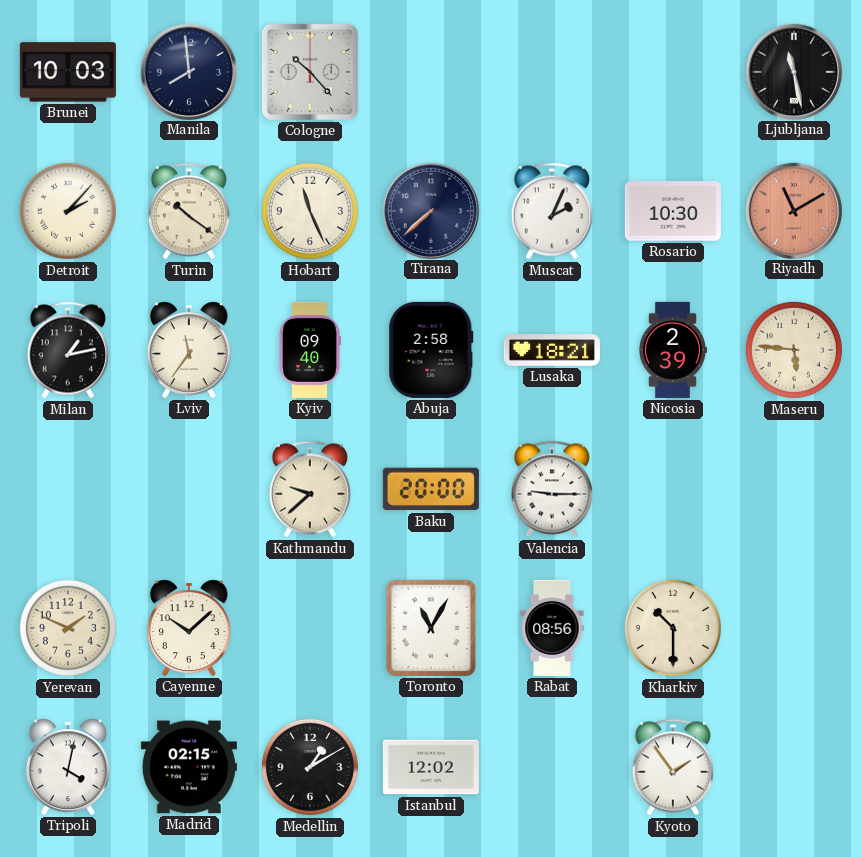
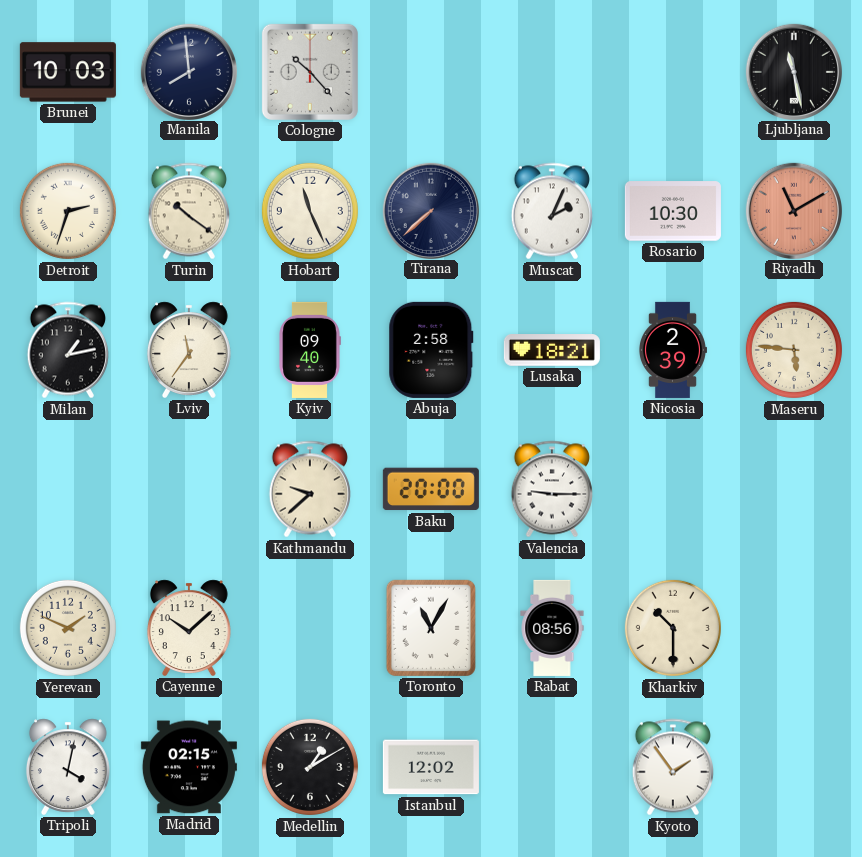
Detroit: 2:07 -> 2:33 (68, 211)
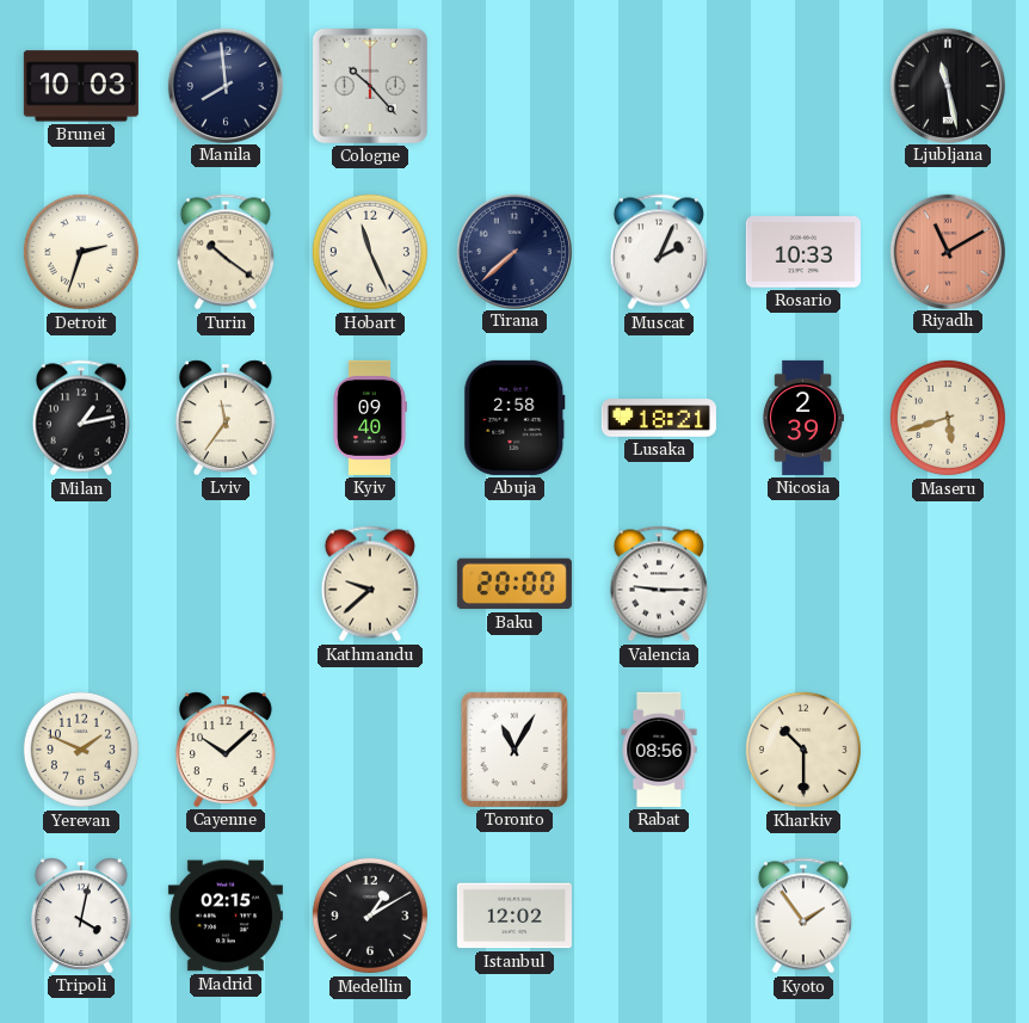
Rosario: 10:30 -> 10:33 (803, 252)
Maseru: 5:46 -> 5:42 (948, 418)
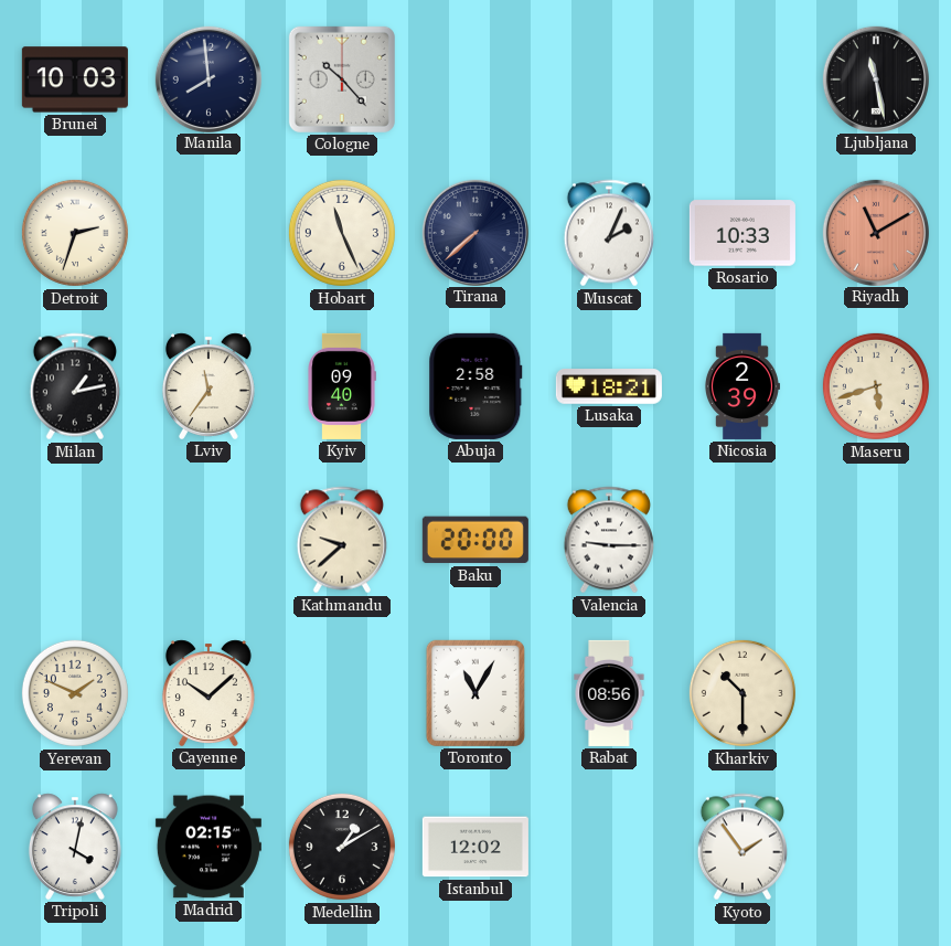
Turin: 10:21 -> none (224, 252)
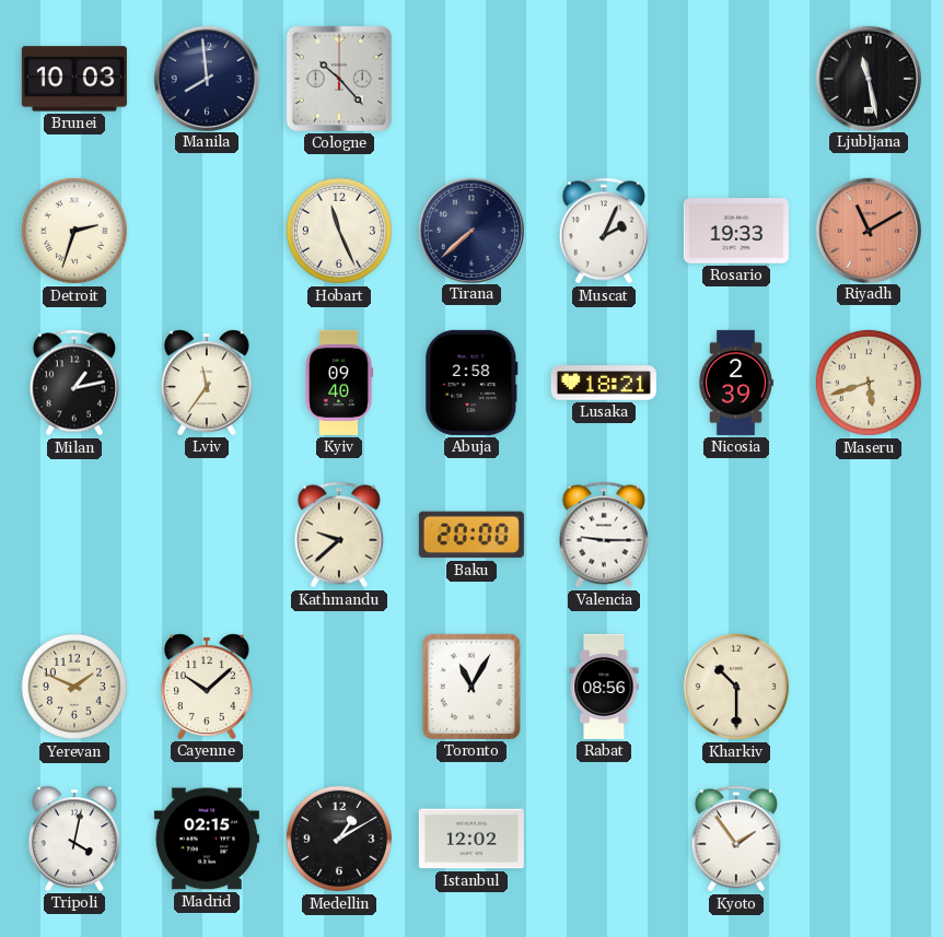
Rosario: 10:33 -> 19:33 (736, 231)
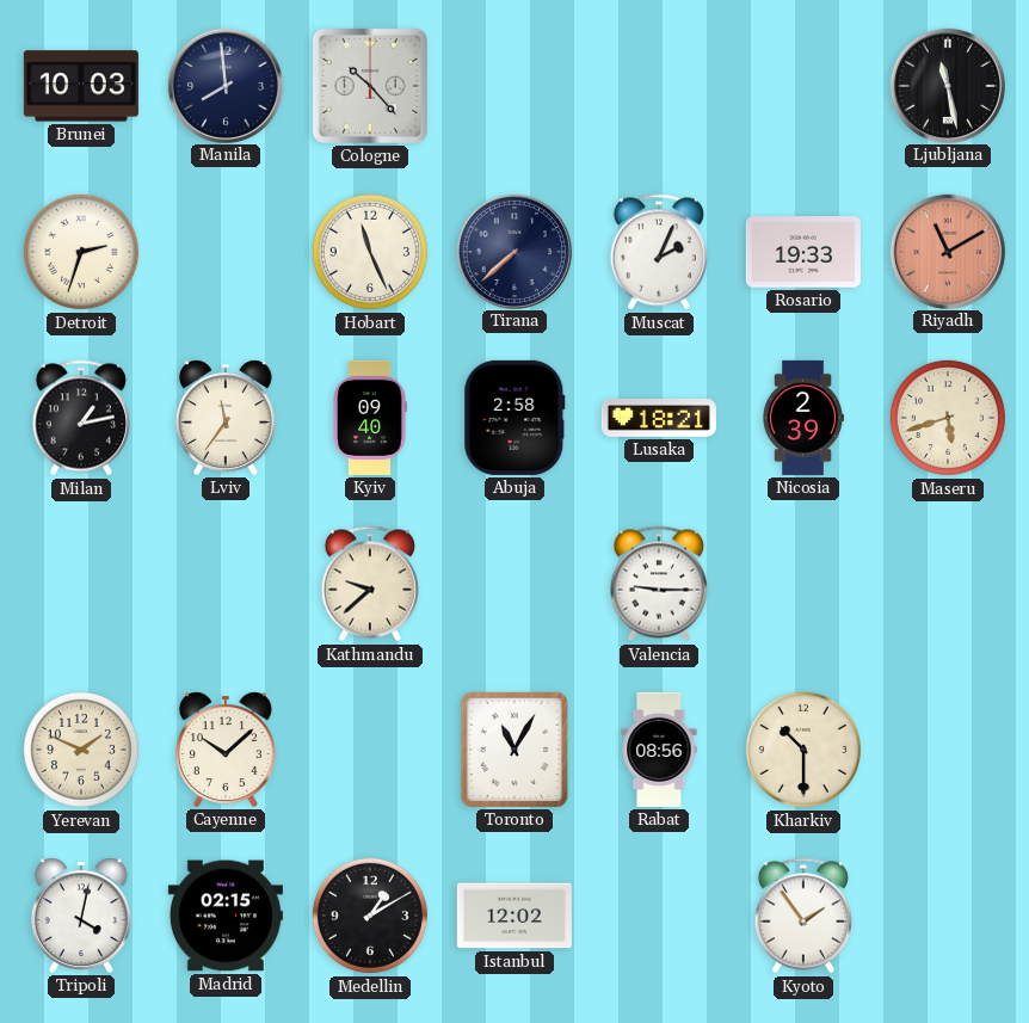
Baku: 20:00 -> none (471, 535)
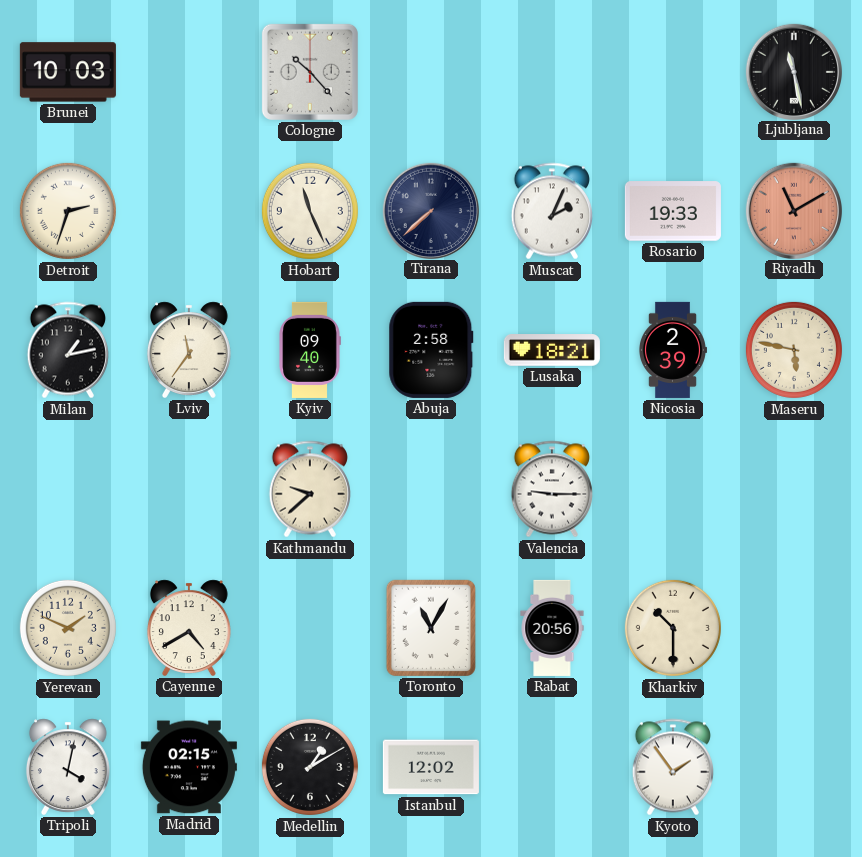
Manila: 7:59 -> none (224, 85)
Maseru: 5:42 -> 5:47 (794, 350)
Cayenne: 10:08 -> 4:40 (189, 628)
Rabat: 08:56 -> 20:56 (552, 628)
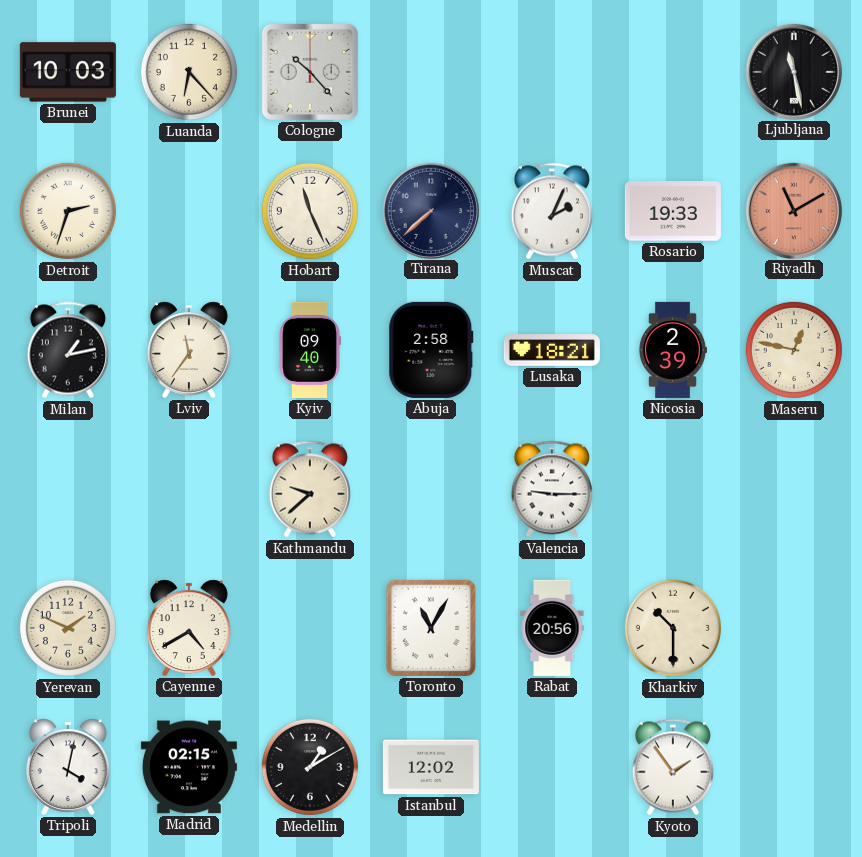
Luanda: none -> 6:23 (189, 72)
Maseru: 5:47 -> 12:47 (794, 350)
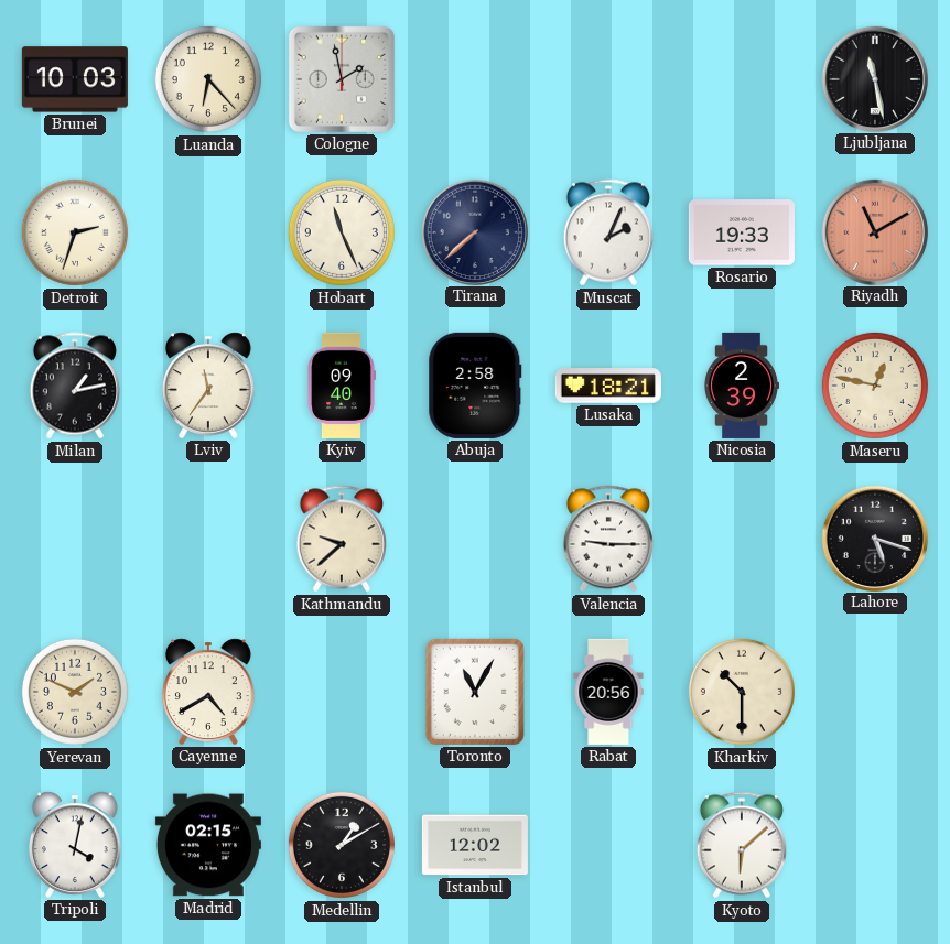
Cologne: 10:23 -> 1:58 (342, 79)
Lahore: none -> 5:18 (874, 538)
Kyoto: 1:54 -> 6:08 (741, 845)
